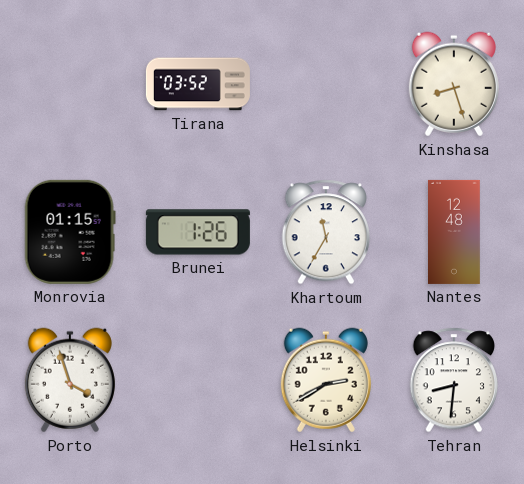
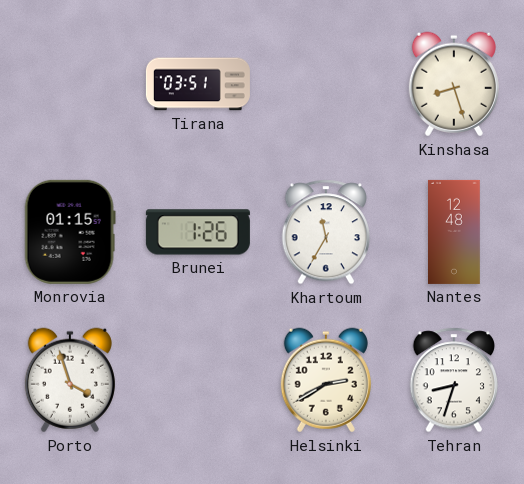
Tirana: 03:52 -> 03:51 (198, 84)
Tehran: 8:31 -> 8:33 (454, 380)
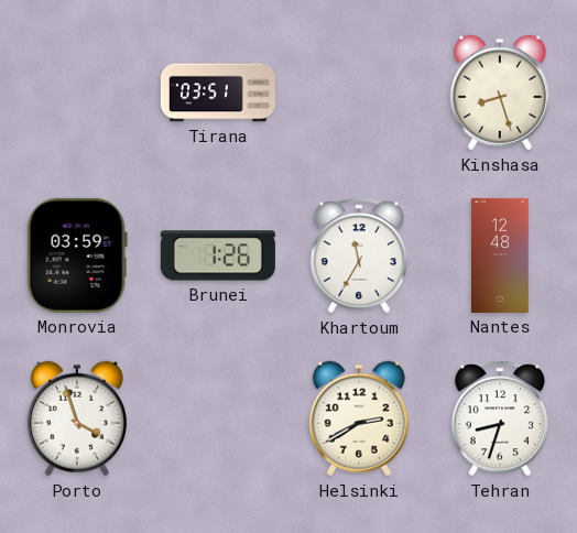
Monrovia: 01:15 -> 03:59 (77, 255)
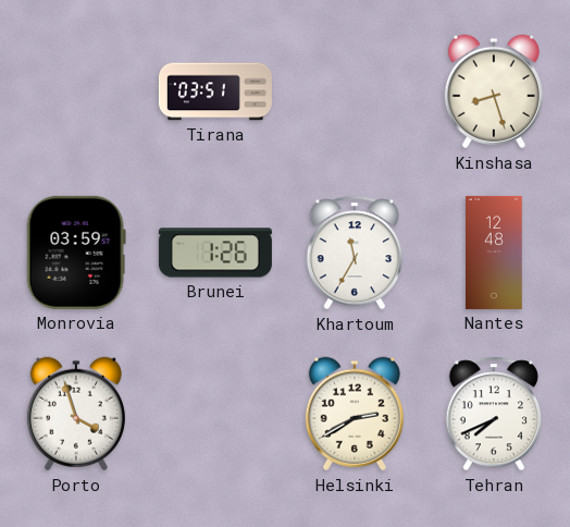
Tehran: 8:33 -> 7:41 (494, 414)
